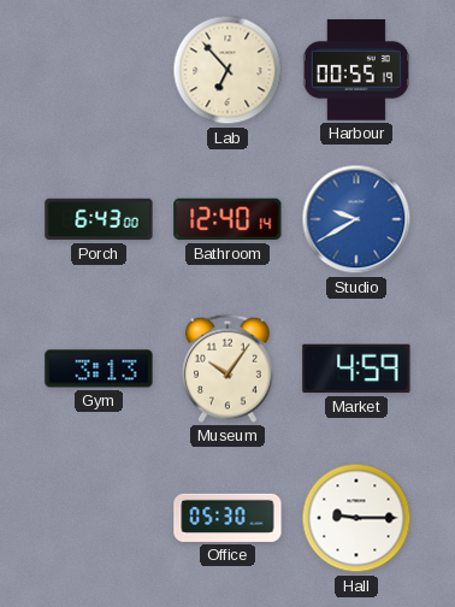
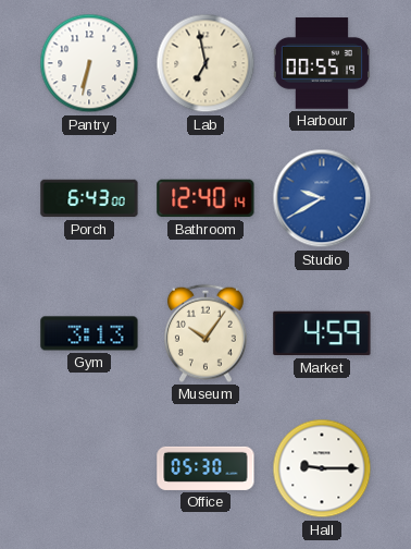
Pantry: none -> 6:32 (89, 63)
Lab: 6:53 -> 6:58 (205, 63)
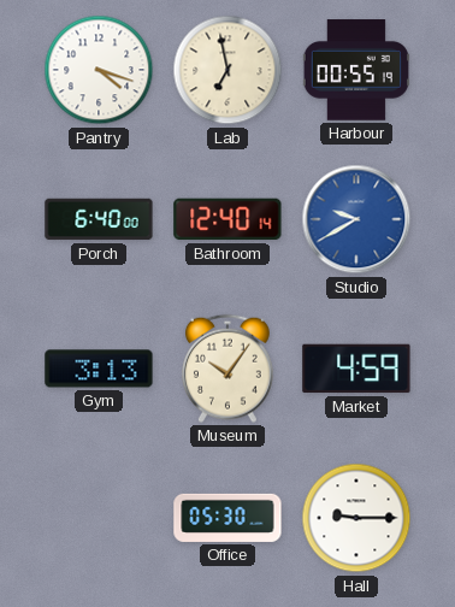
Pantry: 6:32 -> 4:18 (99, 70)
Porch: 6:43 -> 6:40 (99, 219)
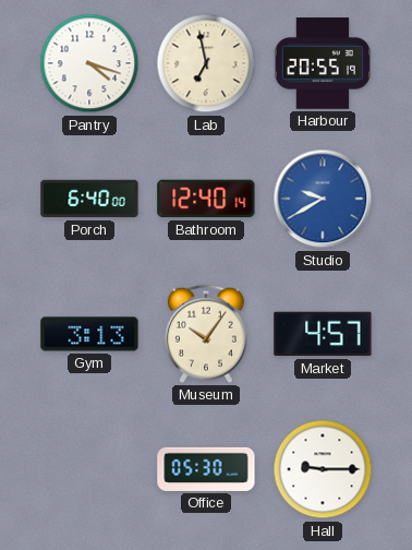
Harbour: 00:55 -> 20:55 (323, 63)
Market: 4:59 -> 4:57 (323, 334)
